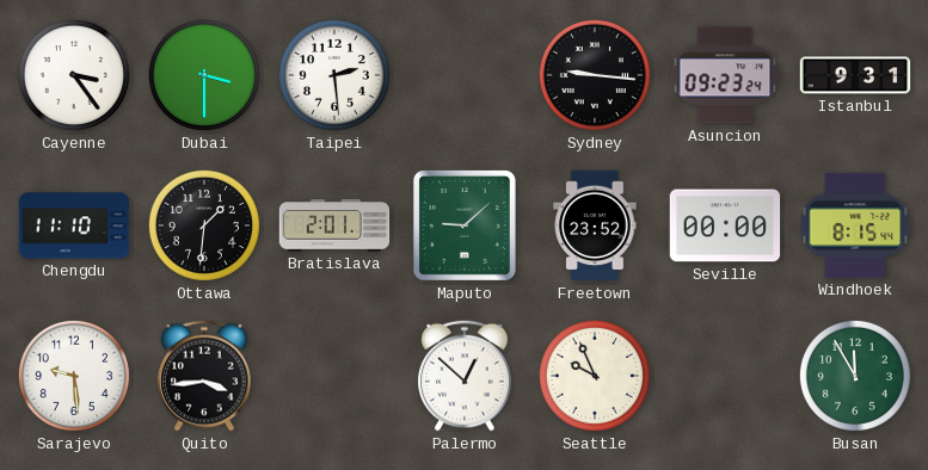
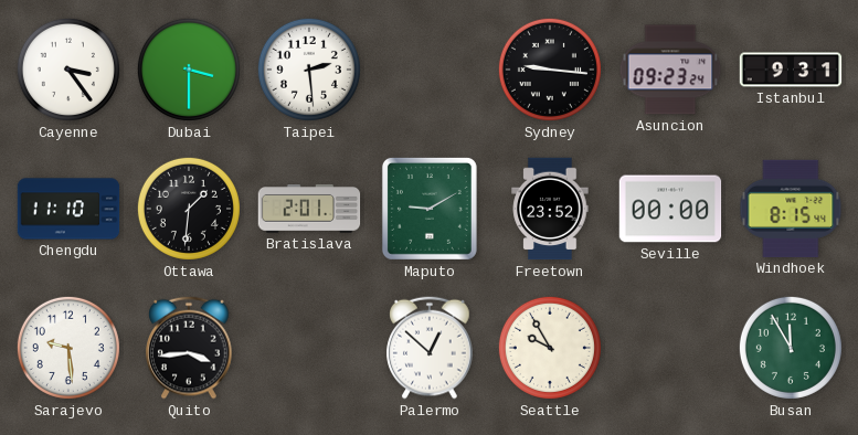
Maputo: 9:08 -> 9:10 (430, 209)
Seattle: 9:56 -> 9:55 (550, 348)
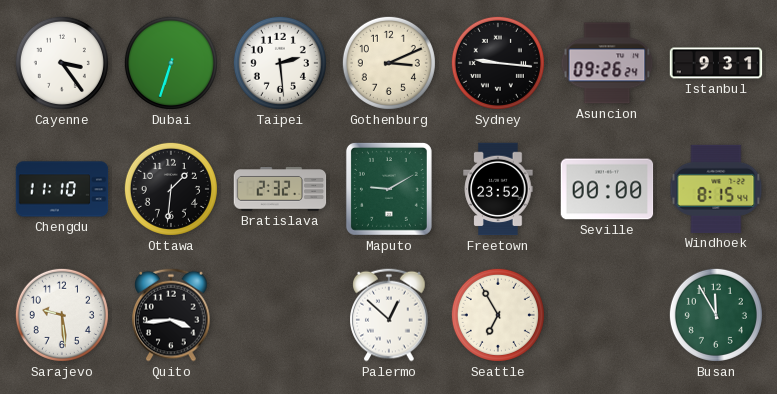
Dubai: 3:30 -> 6:33 (171, 63)
Gothenburg: none -> 3:11 (389, 63)
Asuncion: 09:23 -> 09:26 (607, 63)
Bratislava: 2:01 -> 2:32 (280, 189)
Seattle: 9:55 -> 6:55 (498, 315)
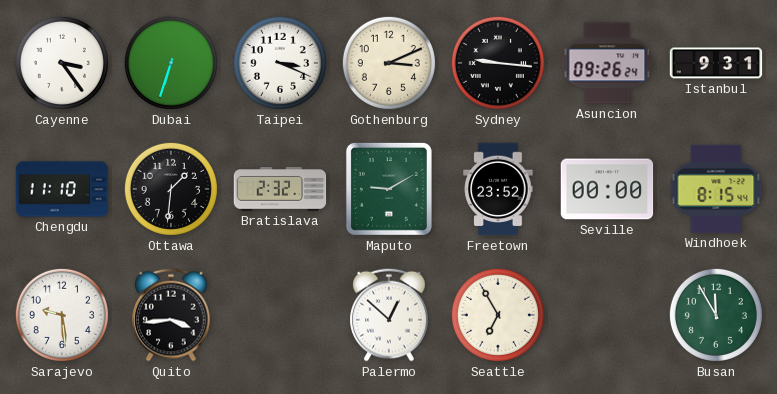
Taipei: 2:29 -> 3:19 (280, 63)
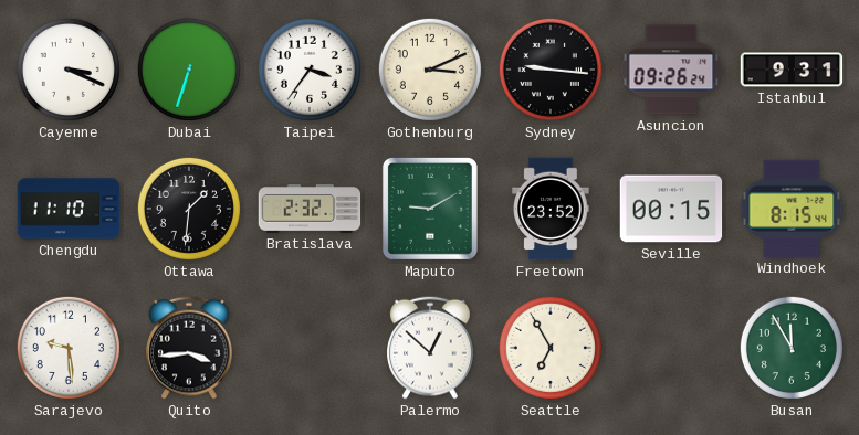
Cayenne: 3:24 -> 3:19 (69, 70)
Taipei: 3:19 -> 3:36 (310, 70)
Seville: 00:00 -> 00:15 (671, 209)
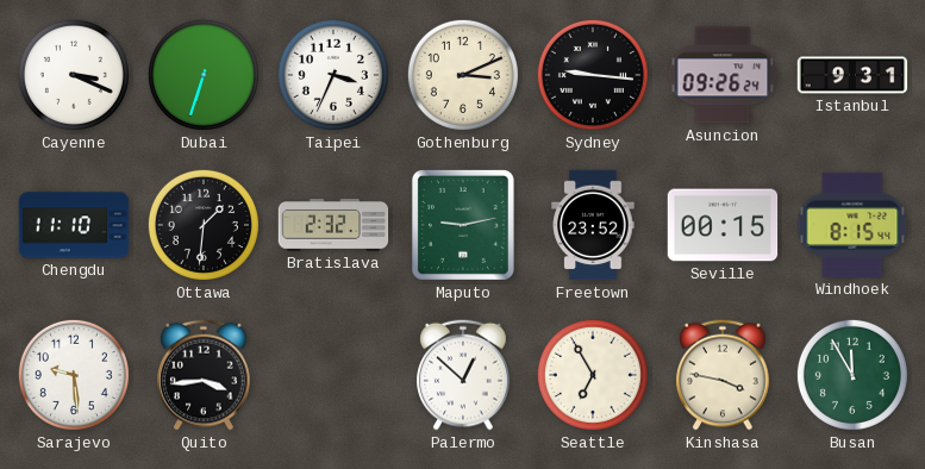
Taipei: 3:36 -> 3:34 (333, 75)
Maputo: 9:10 -> 9:13 (463, 225)
Kinshasa: none -> 3:47 (723, 375)
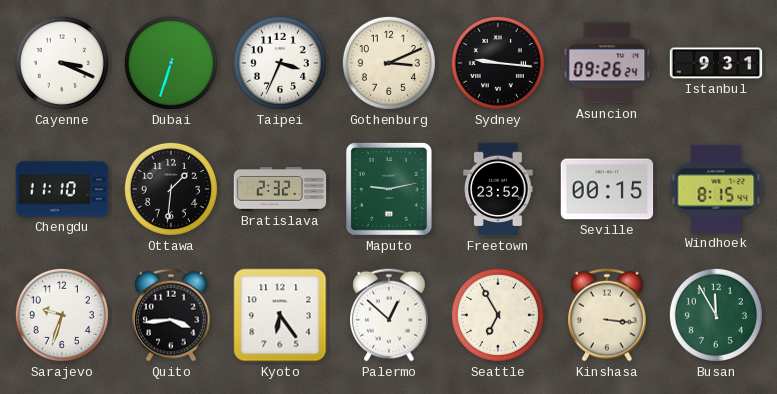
Sarajevo: 9:29 -> 9:33 (62, 315)
Kyoto: none -> 6:24 (280, 315)
Kinshasa: 3:47 -> 3:16 (607, 315)
